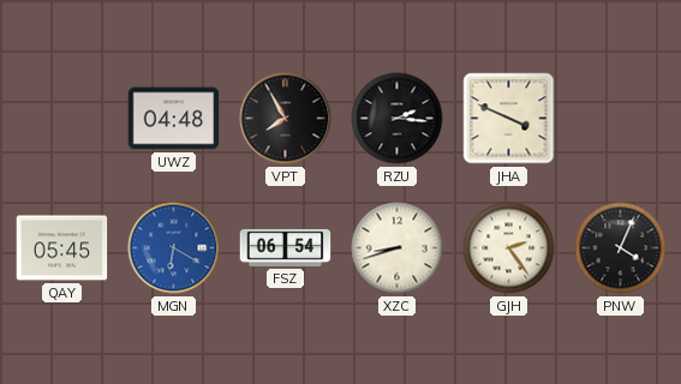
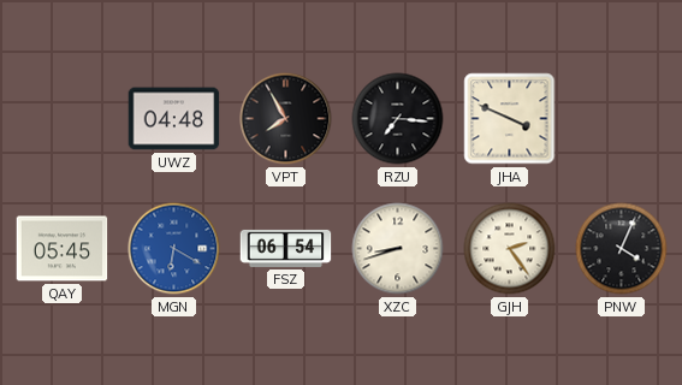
RZU: 2:16 -> 7:16 (398, 119)
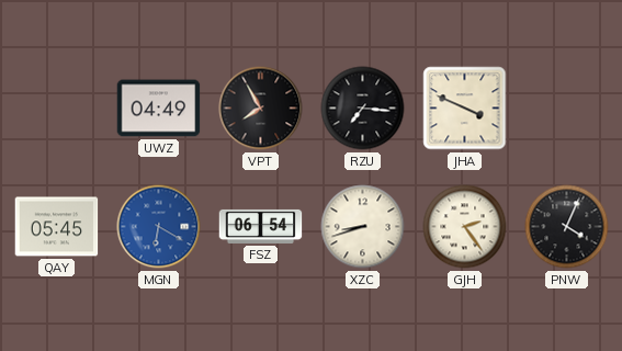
UWZ: 04:48 -> 04:49 (159, 109)
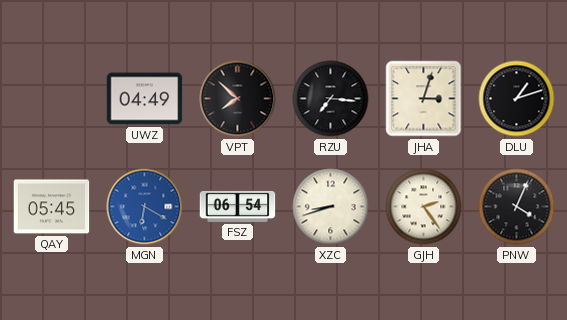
VPT: 7:55 -> 7:52 (238, 99)
JHA: 3:49 -> 3:03 (424, 99)
DLU: none -> 1:12 (517, 99)
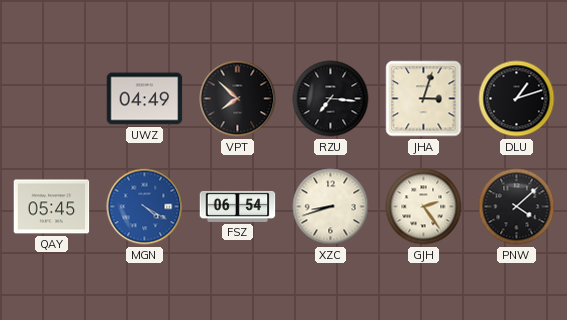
MGN: 6:20 -> 4:20 (145, 207)
PNW: 4:04 -> 4:08 (517, 207)
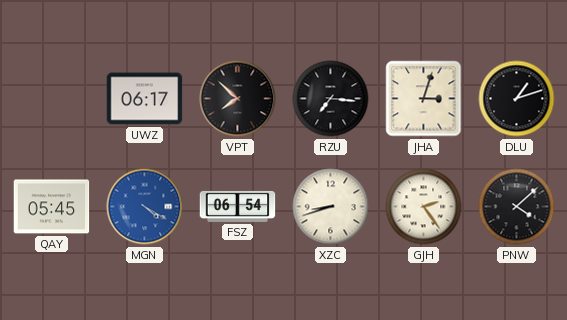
UWZ: 04:49 -> 06:17 (145, 99)
